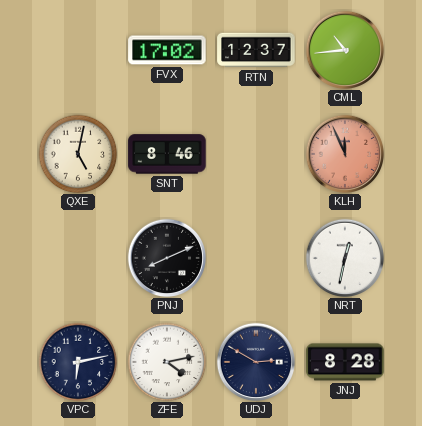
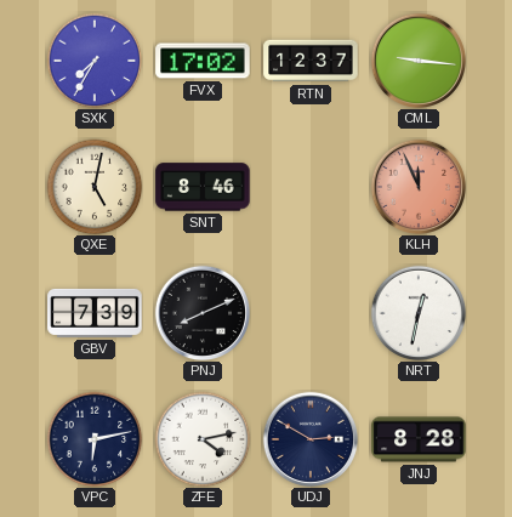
SXK: none -> 7:35 (95, 61)
CML: 10:44 -> 9:16 (419, 61)
GBV: none -> 7:39 (95, 313)
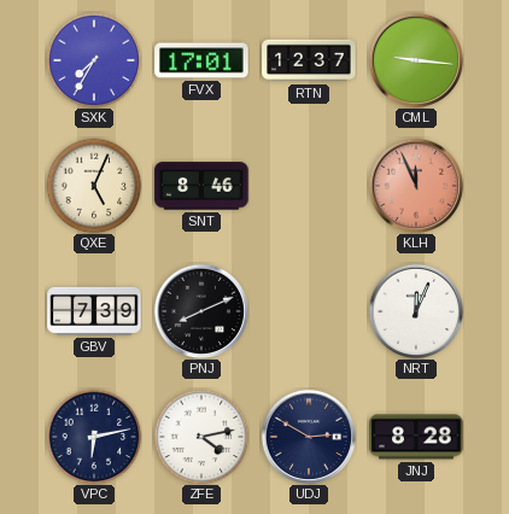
FVX: 17:02 -> 17:01 (201, 60)
QXE: 5:02 -> 5:04 (94, 186)
NRT: 12:32 -> 12:04 (416, 311)
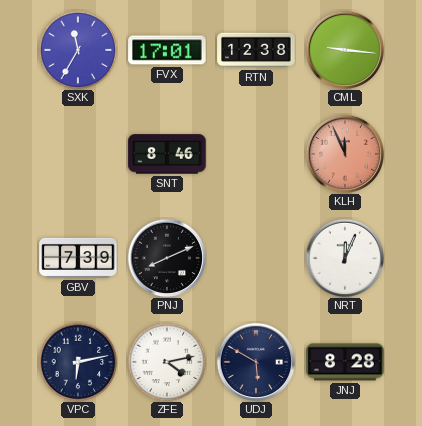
SXK: 7:35 -> 11:35 (78, 50)
RTN: 12:37 -> 12:38 (256, 50)
QXE: 5:04 -> none (94, 186)
UDJ: 2:50 -> 5:50 (256, 362)
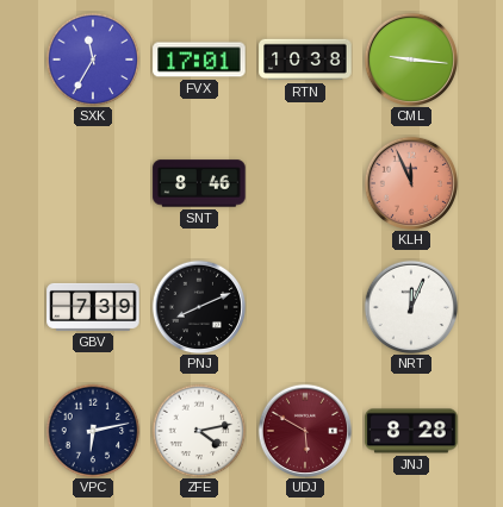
RTN: 12:38 -> 10:38 (305, 60)
UDJ dial: navy -> burgundy (305, 431)
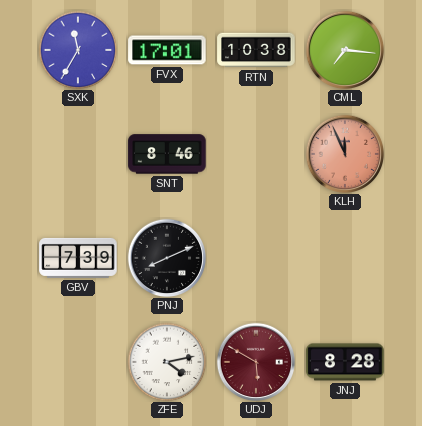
CML: 9:16 -> 7:16 (345, 50)
NRT: 12:04 -> none (411, 307)
VPC: 6:13 -> none (93, 431)
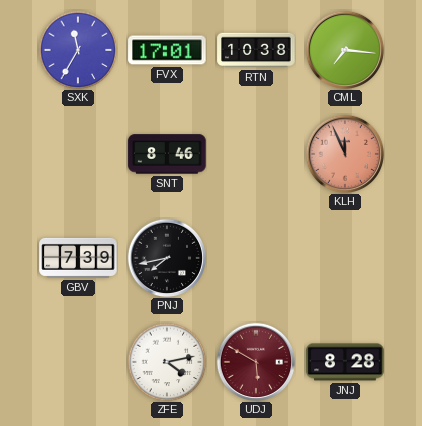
PNJ: 8:11 -> 7:43 (167, 258)
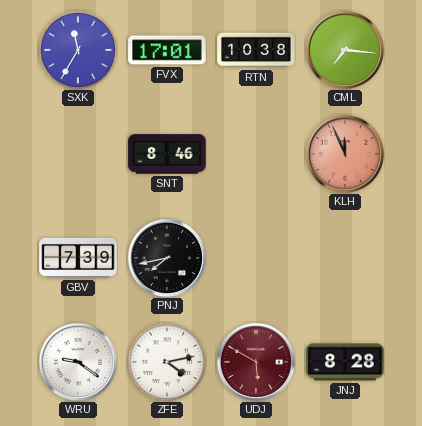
WRU: none -> 9:21 (78, 362)
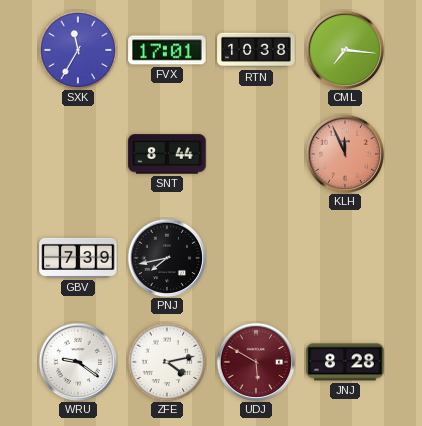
SNT: 8:46 -> 8:44 (167, 154)
